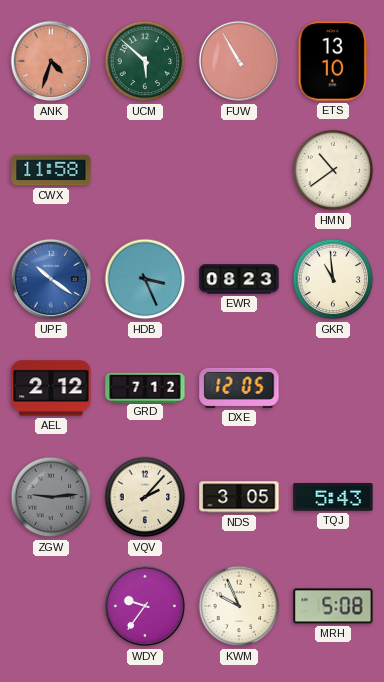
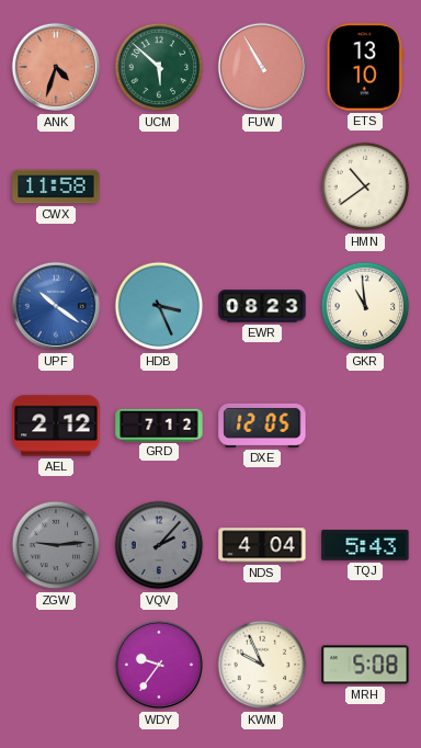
VQV dial: cream -> grey (159, 545)
NDS: 3:05 -> 4:04 (262, 545)
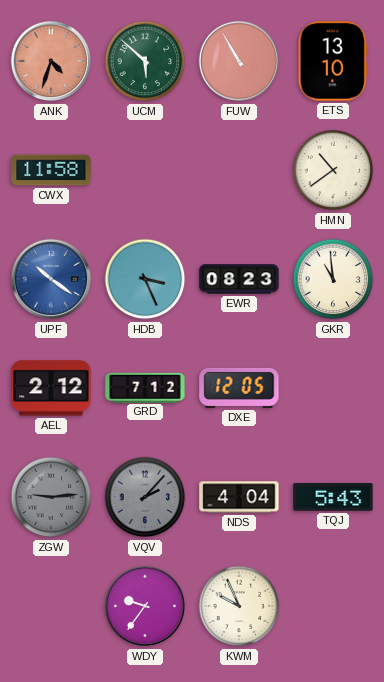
MRH: 5:08 -> none (365, 665)
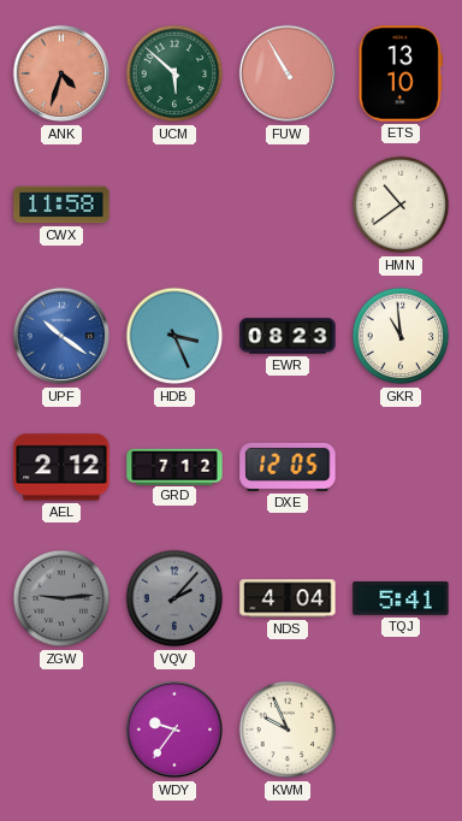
TQJ: 5:43 -> 5:41 (401, 599)
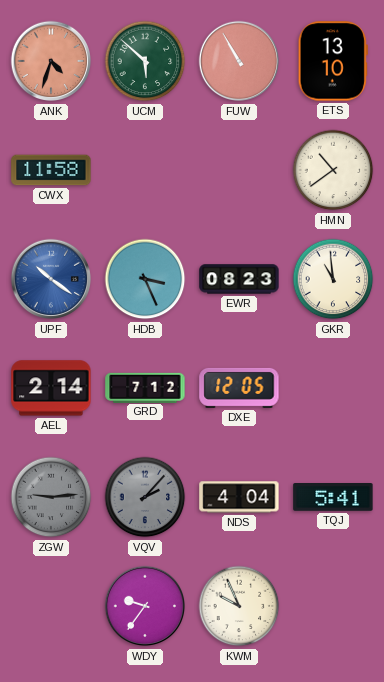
AEL: 2:12 -> 2:14 (51, 388)
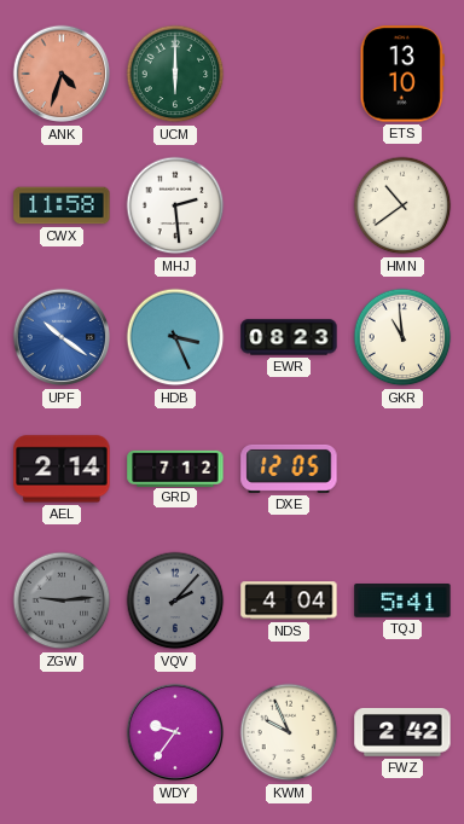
UCM: 5:52 -> 6:00 (175, 74)
FUW: 10:55 -> none (239, 61)
MHJ: none -> 2:29 (175, 205)
FWZ: none -> 2:42 (402, 733)
